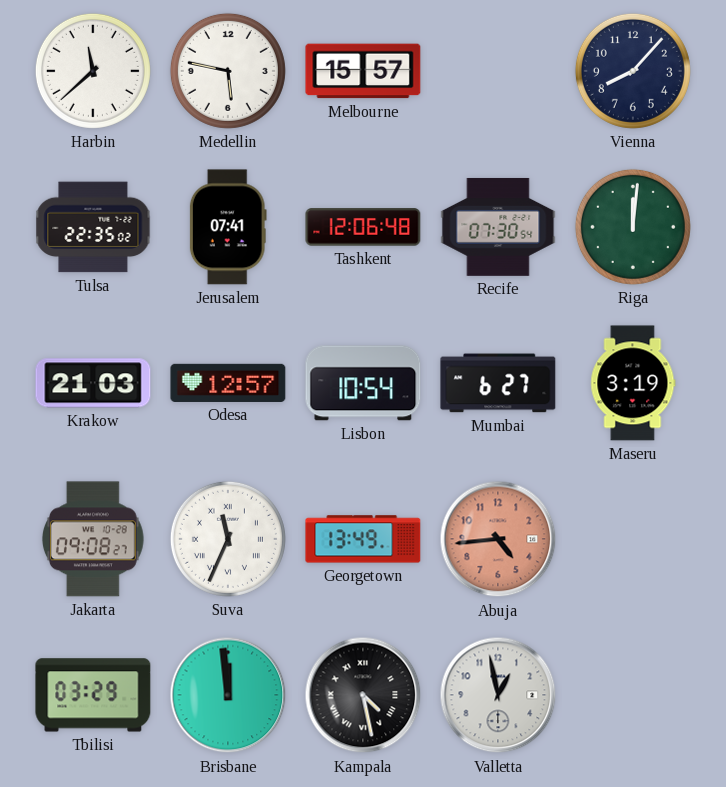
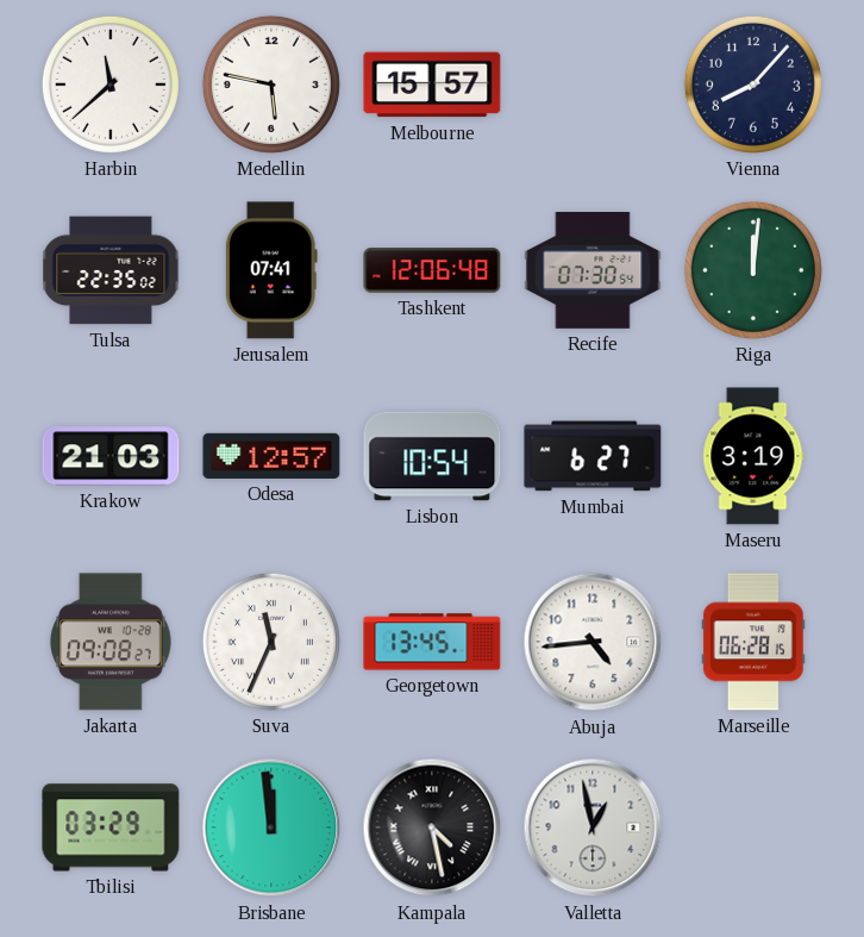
Georgetown: 13:49 -> 13:45 (432, 642)
Abuja dial: salmon -> white (593, 642)
Marseille: none -> 06:28 (753, 642)
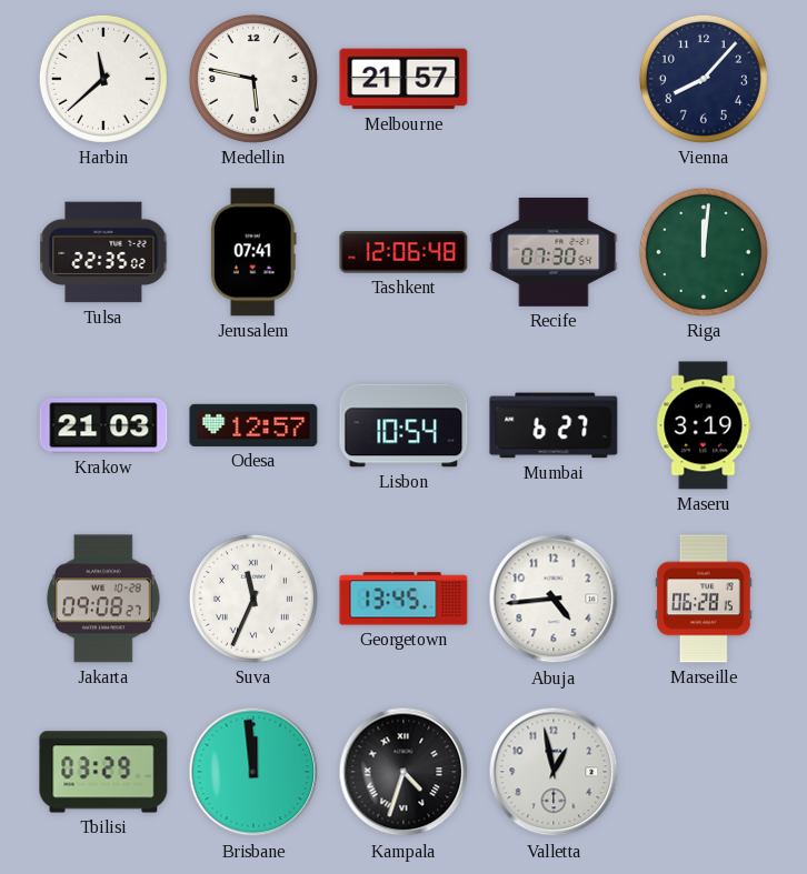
Melbourne: 15:57 -> 21:57 (403, 79)
Kampala: 4:28 -> 4:33 (403, 772)
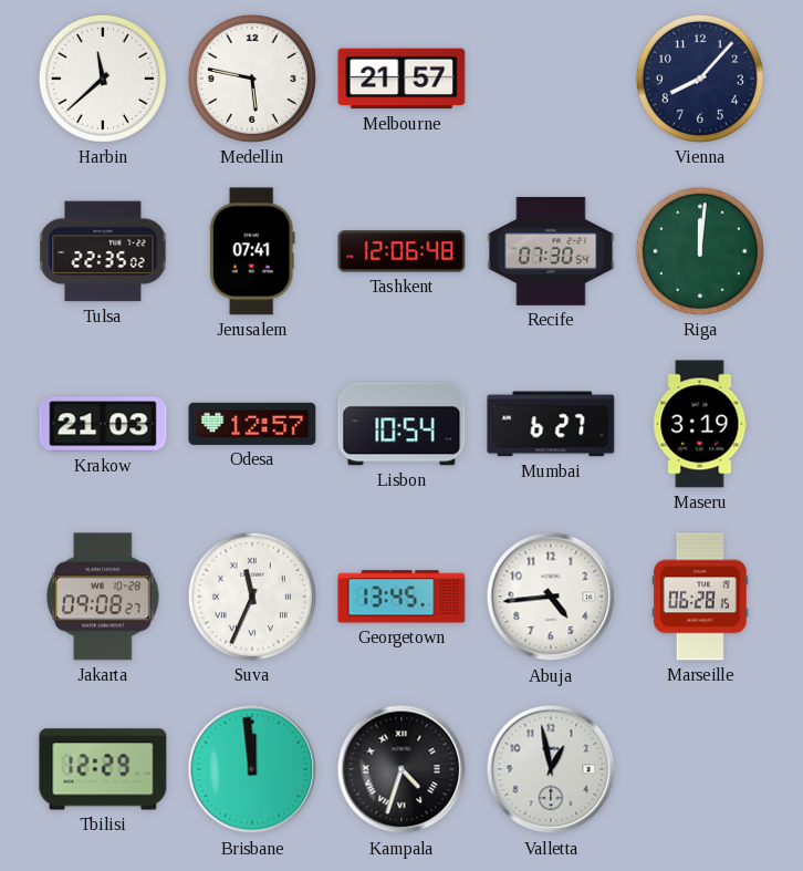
Tbilisi: 03:29 -> 12:29 (103, 769)
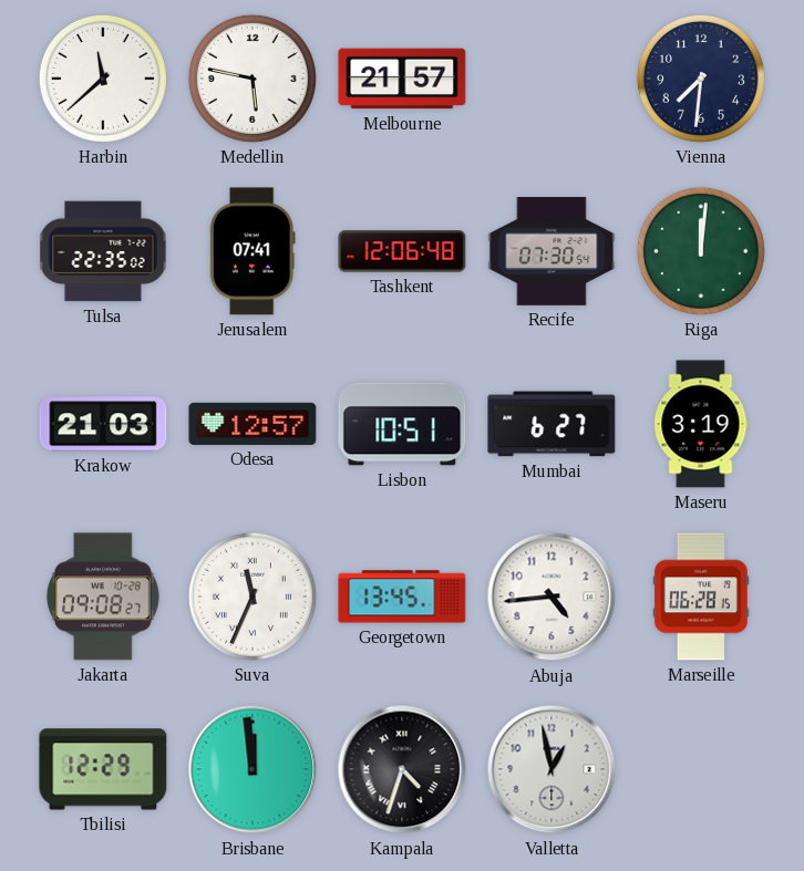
Vienna: 8:07 -> 7:31 (701, 79)
Lisbon: 10:54 -> 10:51 (402, 424)
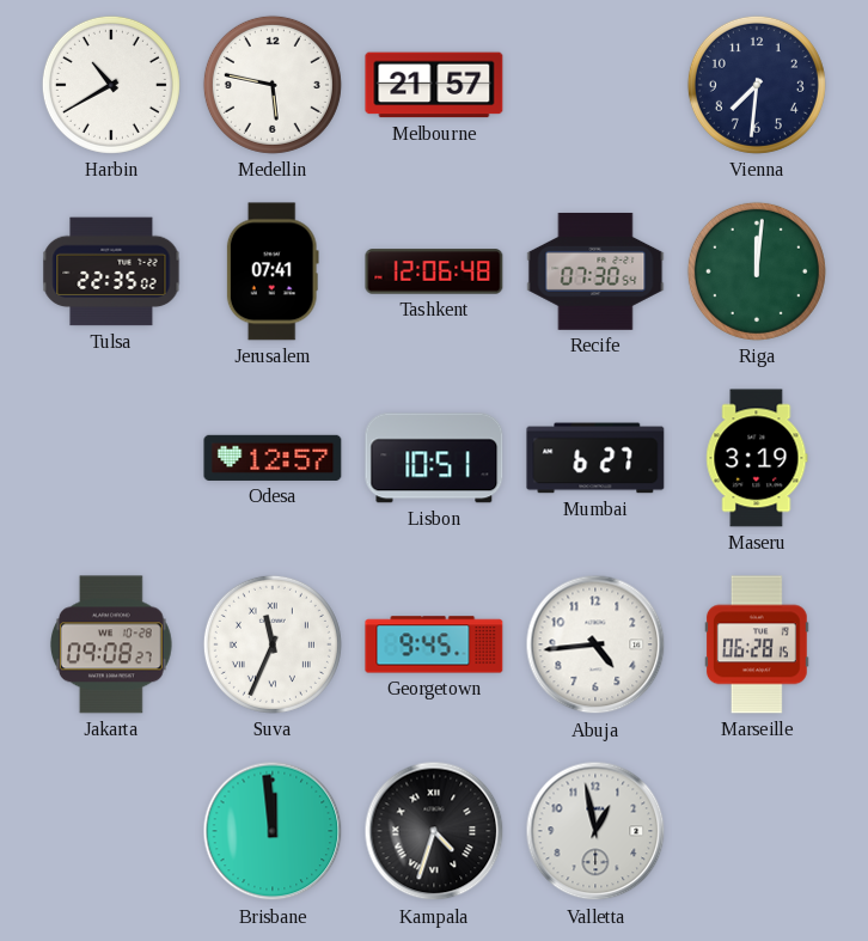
Harbin: 11:38 -> 10:40 (111, 85)
Krakow: 21:03 -> none (103, 424)
Georgetown: 13:45 -> 9:45 (434, 644)
Tbilisi: 12:29 -> none (103, 769)
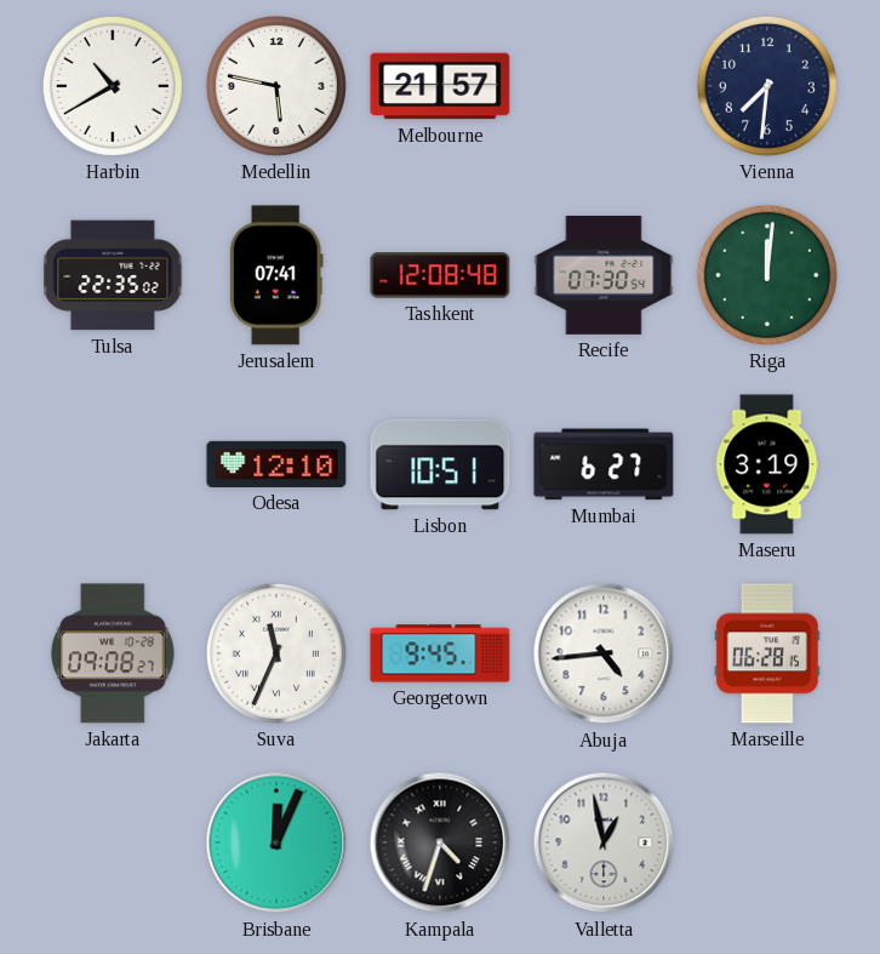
Tashkent: 12:06 -> 12:08 (440, 275)
Odesa: 12:57 -> 12:10 (276, 464)
Brisbane: 11:59 -> 12:04 (276, 842)
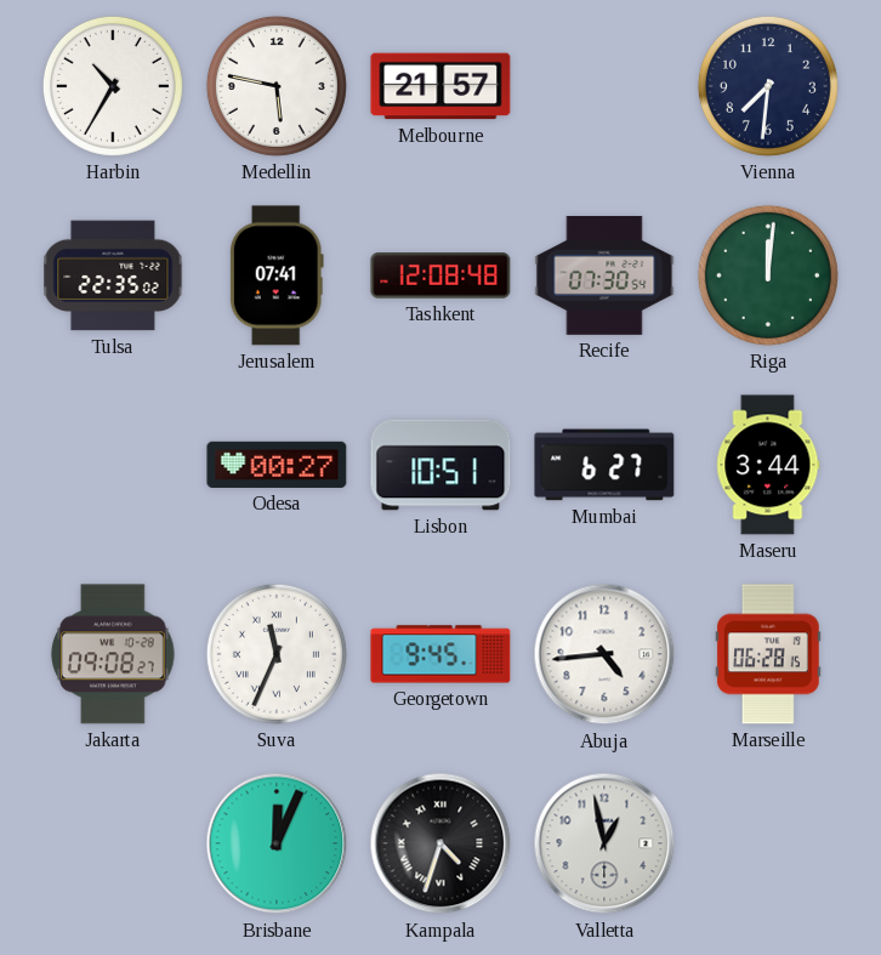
Harbin: 10:40 -> 10:35 (113, 86)
Odesa: 12:10 -> 00:27 (277, 465)
Maseru: 3:19 -> 3:44 (768, 465)
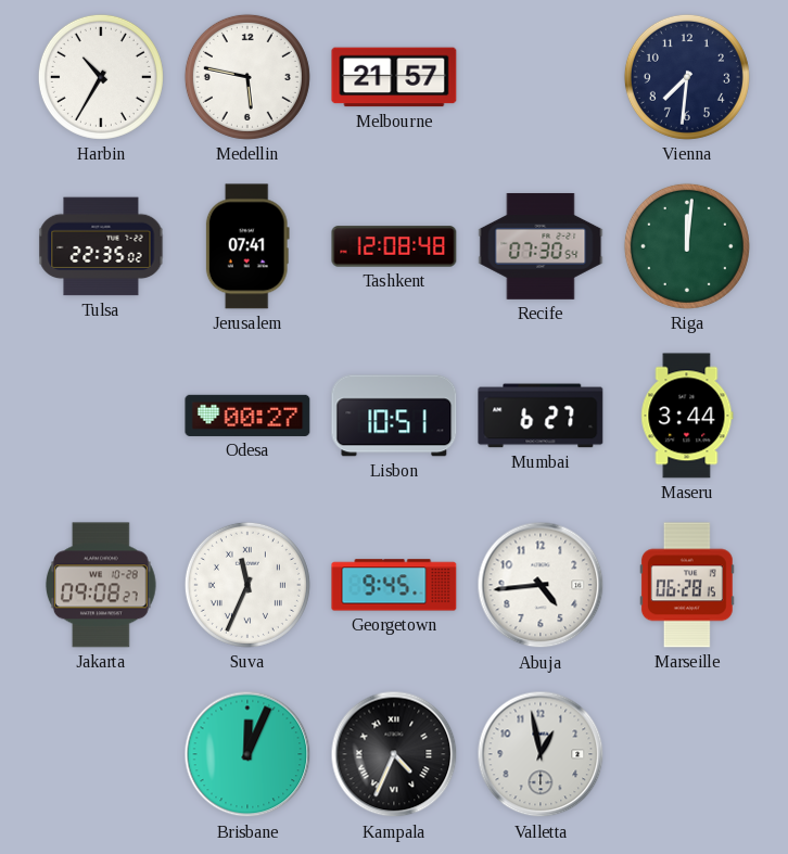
Kampala: 4:33 -> 4:34 (394, 754)
